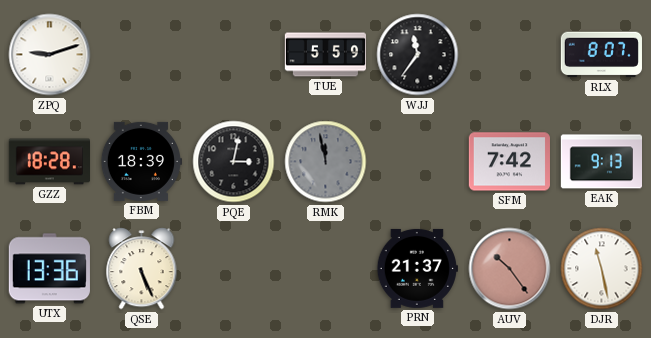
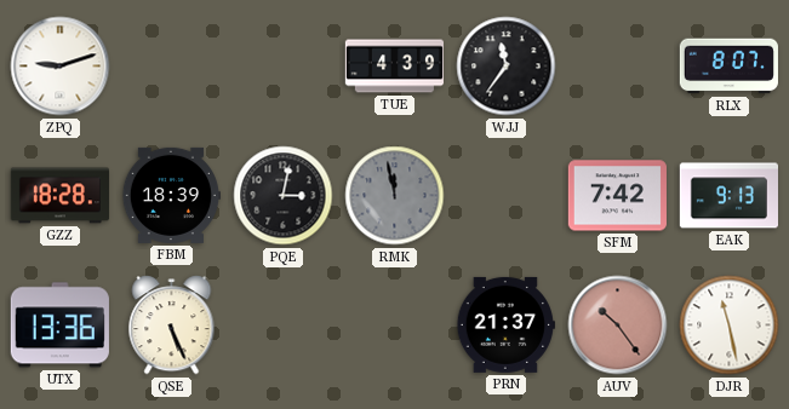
TUE: 5:59 -> 4:39 (394, 67)
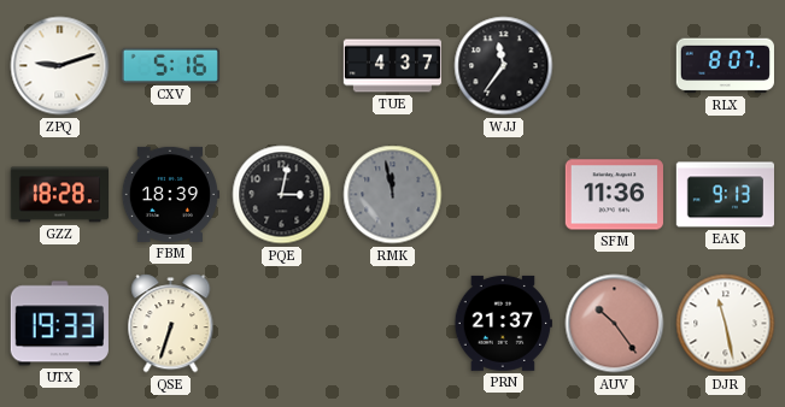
CXV: none -> 5:16 (170, 65)
TUE: 4:39 -> 4:37 (392, 66)
SFM: 7:42 -> 11:36 (614, 195)
UTX: 13:36 -> 19:33 (59, 324)
QSE: 5:26 -> 6:33 (171, 324)
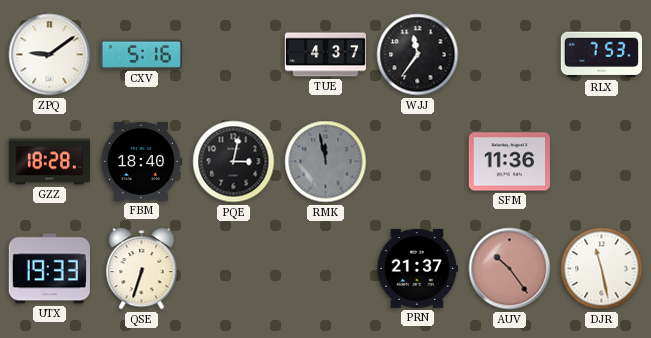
ZPQ: 9:12 -> 9:09 (50, 55)
RLX: 8:07 -> 7:53 (601, 55)
FBM: 18:39 -> 18:40 (140, 161)
EAK: 9:13 -> none (725, 195)
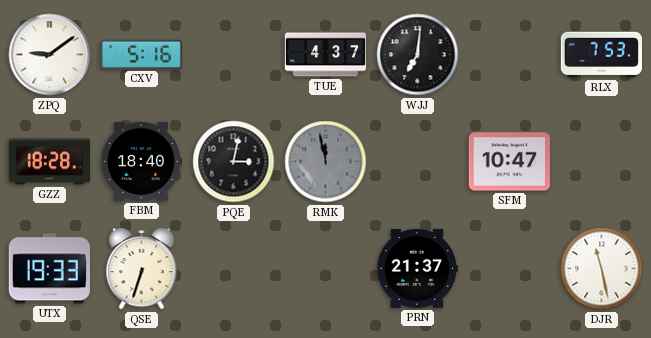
WJJ: 11:36 -> 7:01 (418, 55)
SFM: 11:36 -> 10:47 (509, 162)
AUV: 10:24 -> none (510, 269)
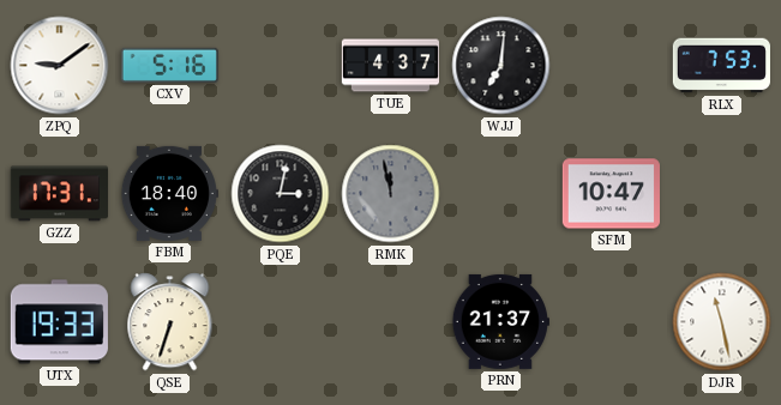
GZZ: 18:28 -> 17:31 (59, 194)
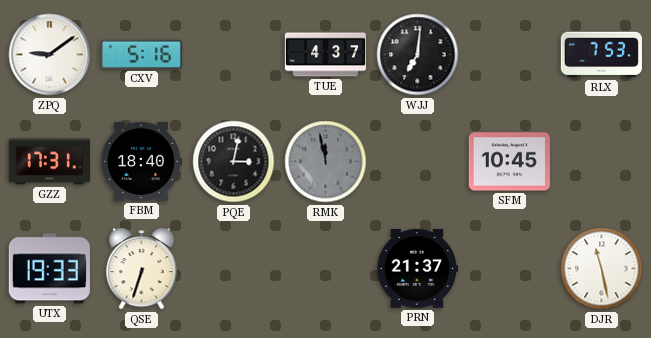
SFM: 10:47 -> 10:45 (509, 162)
